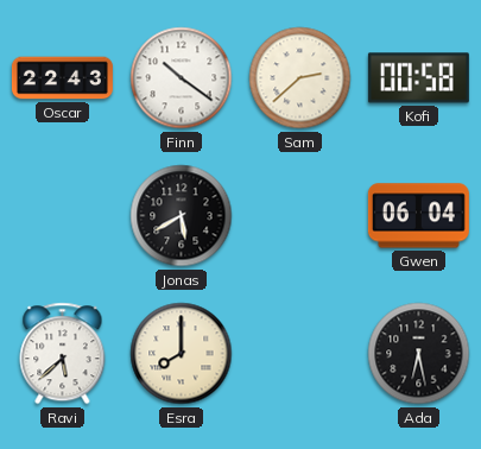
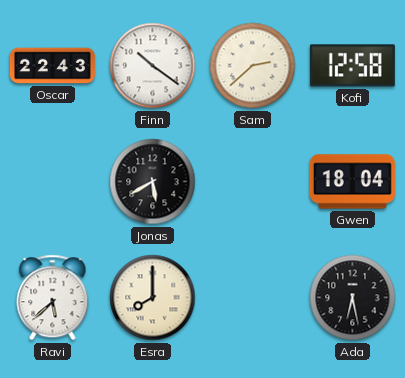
Kofi: 00:58 -> 12:58 (352, 66)
Gwen: 06:04 -> 18:04 (352, 182)
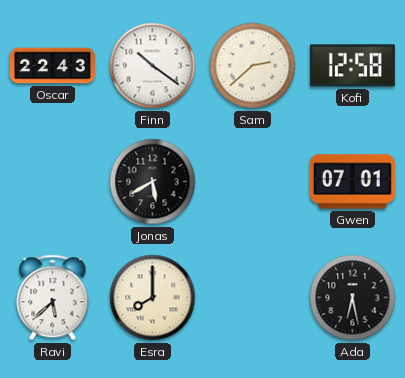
Gwen: 18:04 -> 07:01 (352, 182)
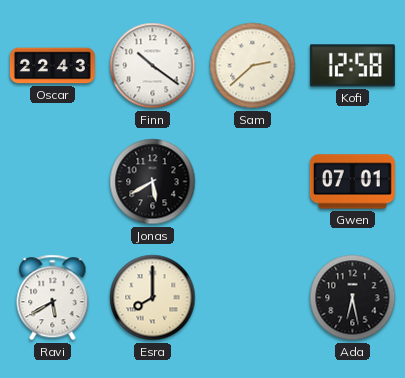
Ravi: 5:38 -> 5:40 (53, 298)
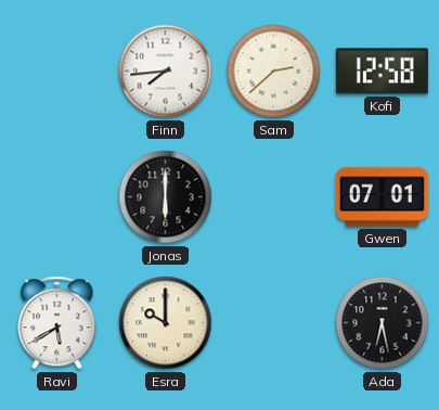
Oscar: 22:43 -> none (52, 66)
Finn: 10:21 -> 7:44 (166, 72)
Jonas: 5:40 -> 6:00 (166, 197)
Esra: 8:00 -> 10:00 (166, 323)
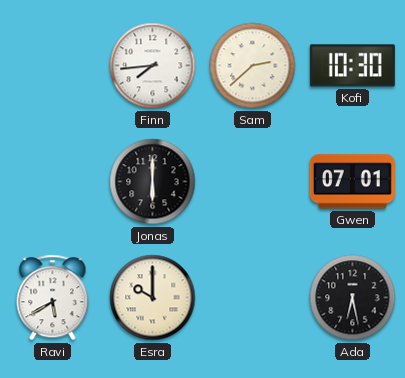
Kofi: 12:58 -> 10:30 (352, 66)
